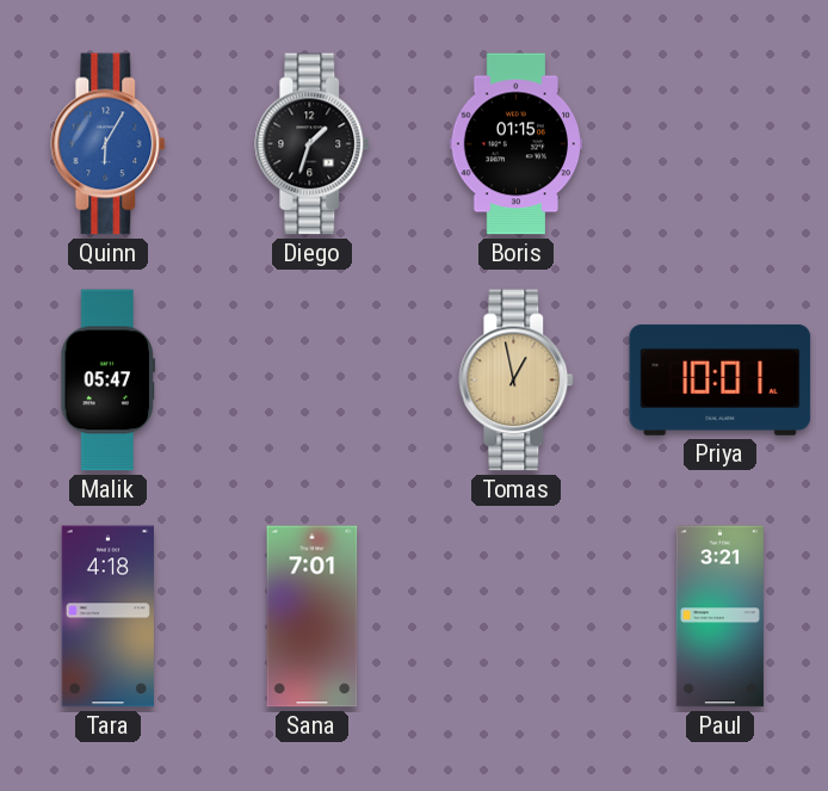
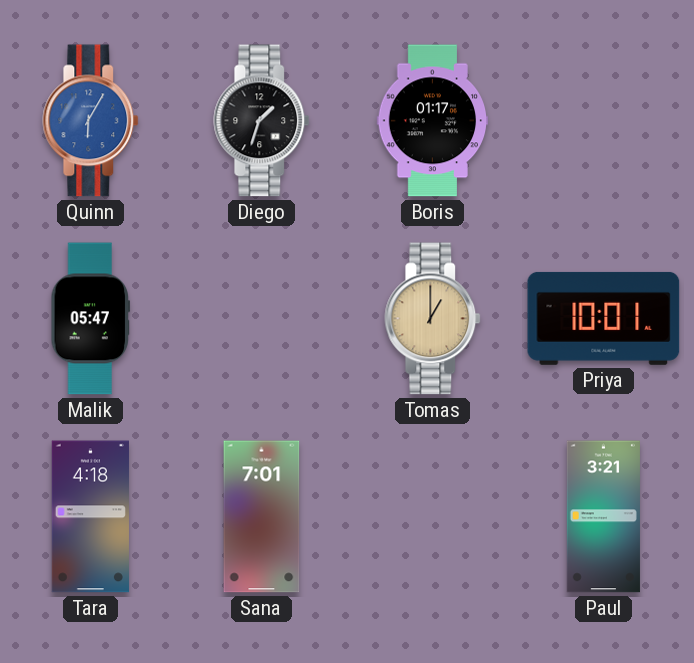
Boris: 01:15 -> 01:17 (433, 121)
Tomas: 12:58 -> 1:00 (433, 319)
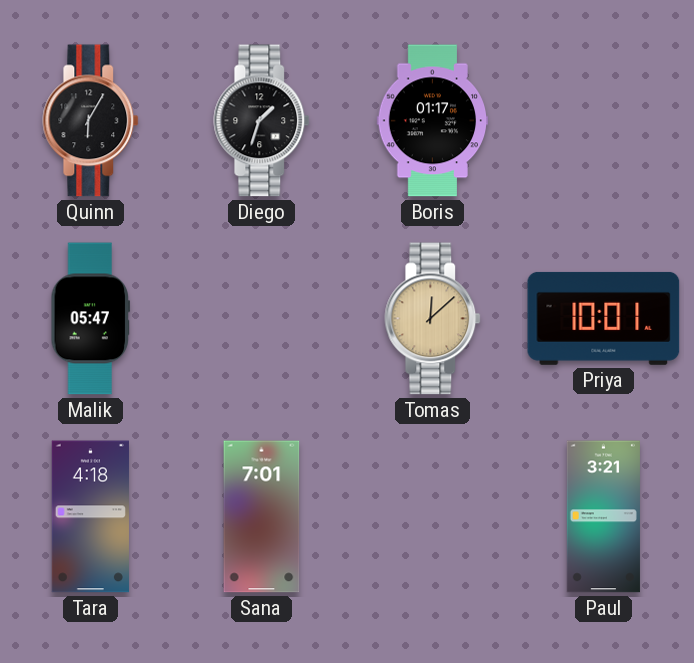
Quinn dial: blue -> black (91, 121)
Tomas: 1:00 -> 12:08 (433, 319)
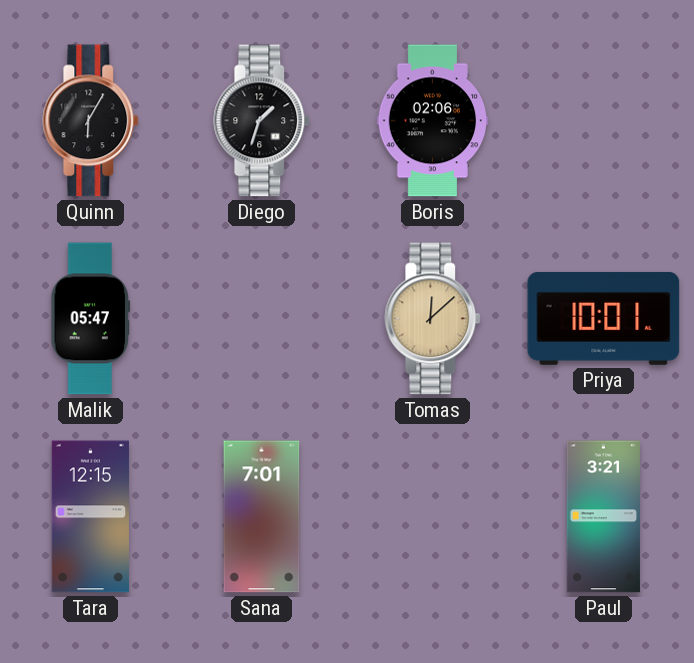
Boris: 01:17 -> 02:06 (433, 121)
Tara: 4:18 -> 12:15 (90, 517)
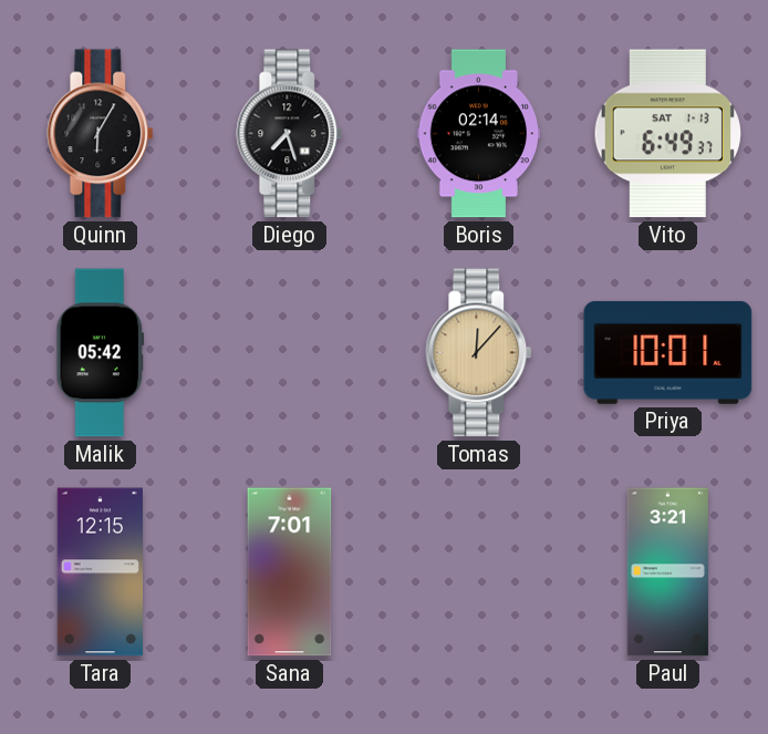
Diego: 1:33 -> 7:27 (290, 134)
Boris: 02:06 -> 02:14 (479, 134)
Vito: none -> 6:49 (667, 134)
Malik: 05:47 -> 05:42 (101, 353)
Tomas: 12:08 -> 12:07 (479, 353)
